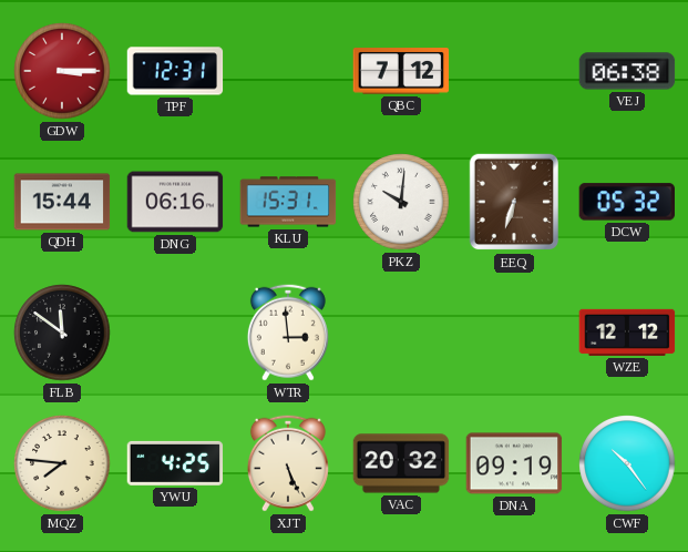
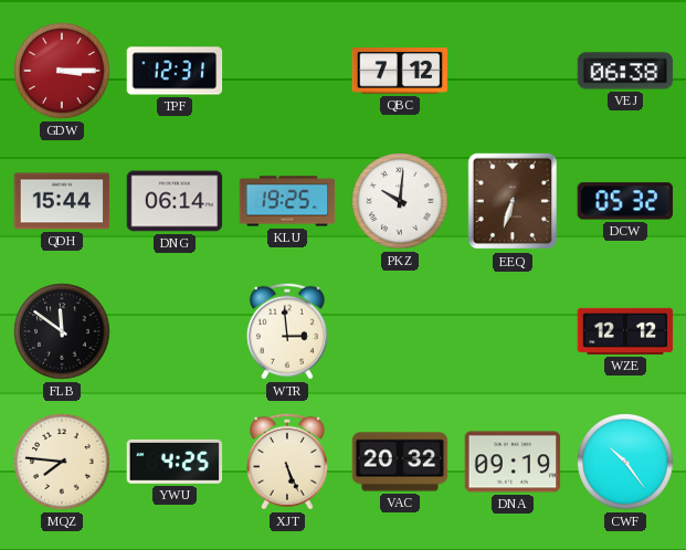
DNG: 06:16 -> 06:14 (175, 201)
KLU: 15:31 -> 19:25 (287, 201)
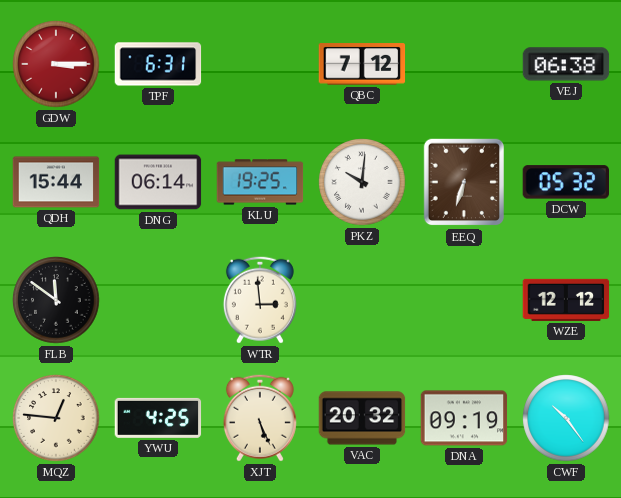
TPF: 12:31 -> 6:31 (158, 64)
MQZ: 7:46 -> 12:46 (56, 418)
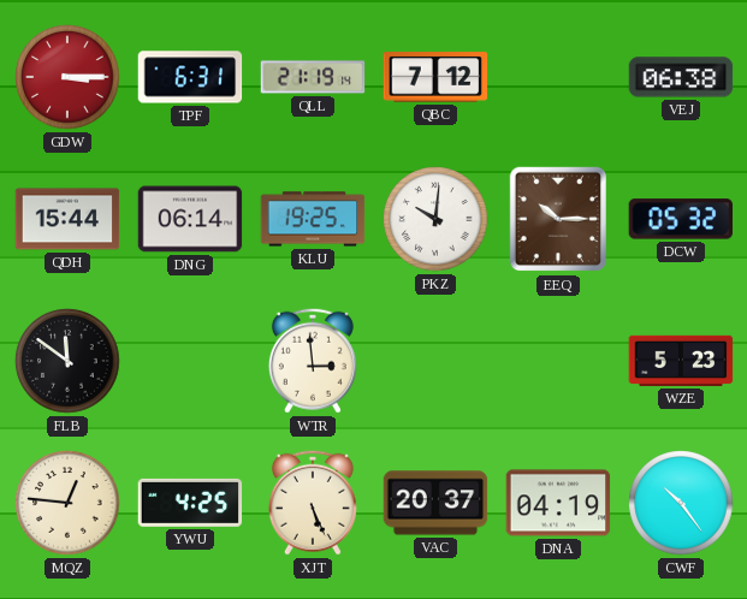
QLL: none -> 21:19 (313, 77)
EEQ: 6:33 -> 10:15 (557, 219)
WZE: 12:12 -> 5:23 (681, 361)
VAC: 20:32 -> 20:37 (435, 503)
DNA: 09:19 -> 04:19 (558, 503)
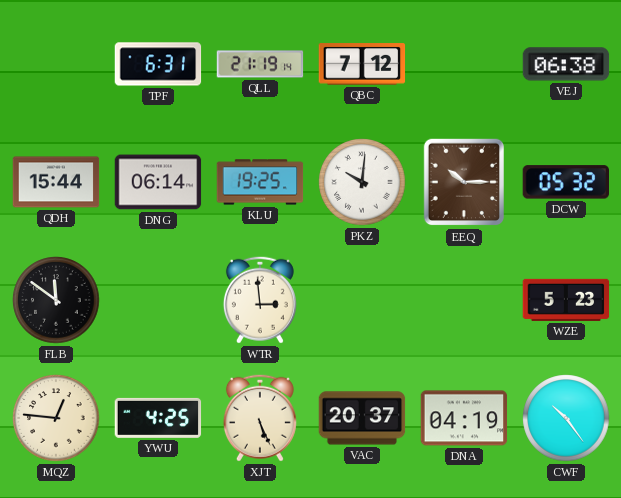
GDW: 3:15 -> none (67, 77)
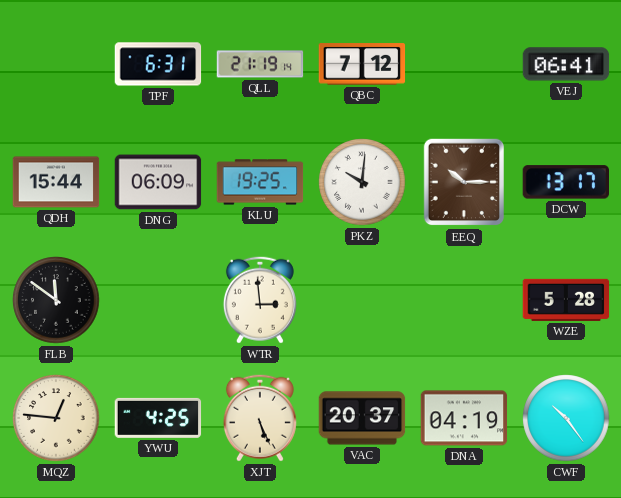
VEJ: 06:38 -> 06:41 (566, 64)
DNG: 06:14 -> 06:09 (158, 182)
DCW: 05:32 -> 13:17 (565, 182)
WZE: 5:23 -> 5:28 (566, 300)
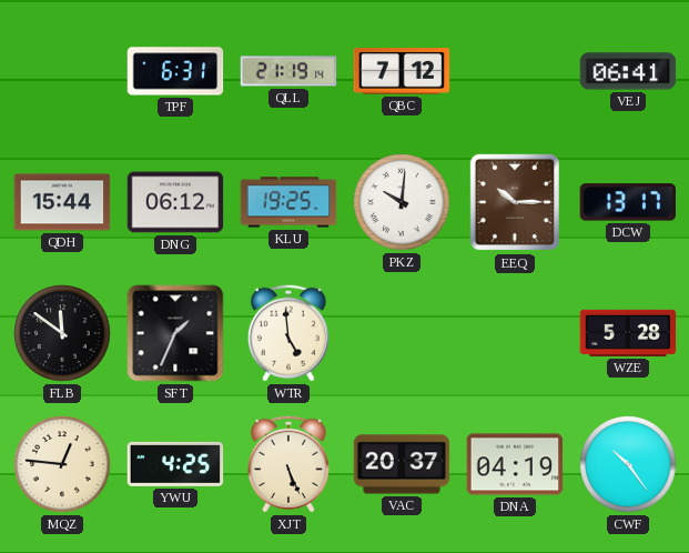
DNG: 06:09 -> 06:12 (175, 202)
SFT: none -> 1:34 (175, 333)
WTR: 2:59 -> 4:59 (288, 333)
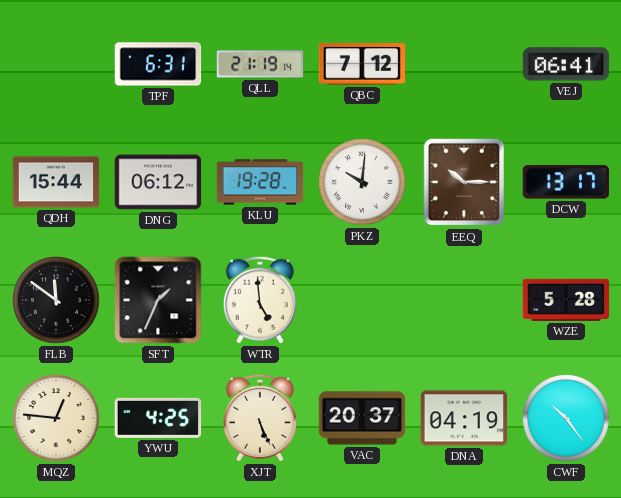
KLU: 19:25 -> 19:28 (260, 182)
